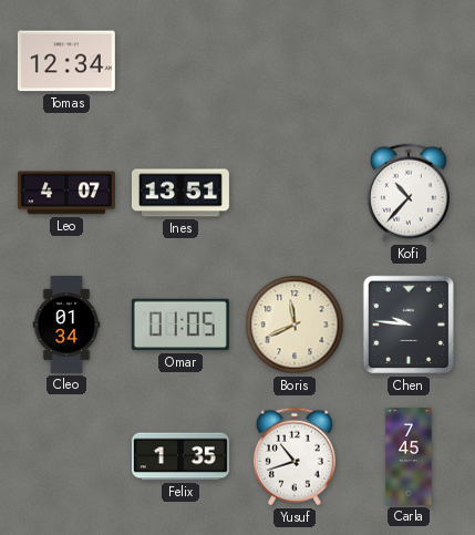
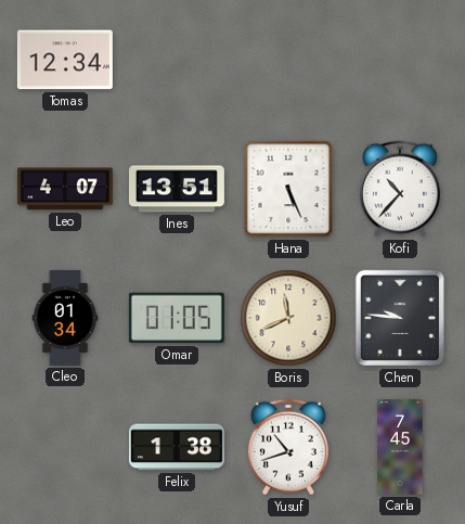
Hana: none -> 5:26 (288, 189)
Felix: 1:35 -> 1:38 (177, 447)
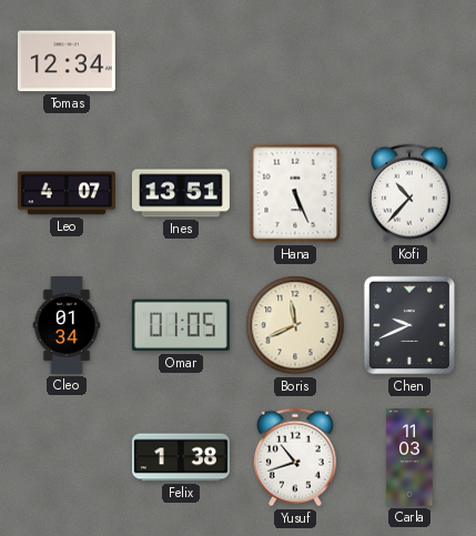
Chen: 9:46 -> 9:41 (408, 325)
Carla: 7:45 -> 11:03 (409, 457)
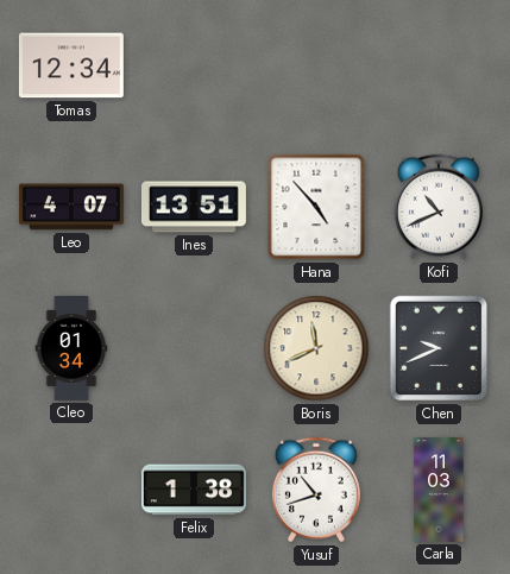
Hana: 5:26 -> 4:53 (316, 207)
Kofi: 10:37 -> 10:41 (439, 207)
Omar: 01:05 -> none (181, 325)
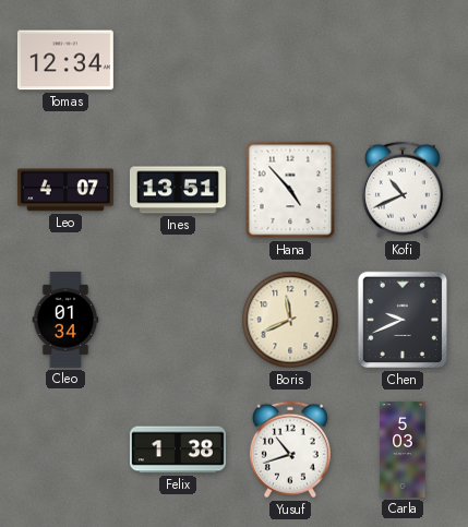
Carla: 11:03 -> 5:03 (403, 450)
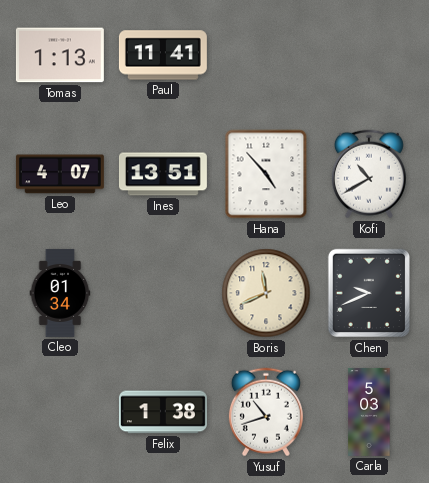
Tomas: 12:34 -> 1:13 (60, 55)
Paul: none -> 11:41 (163, 55)
Kofi: 10:41 -> 10:40 (369, 174)
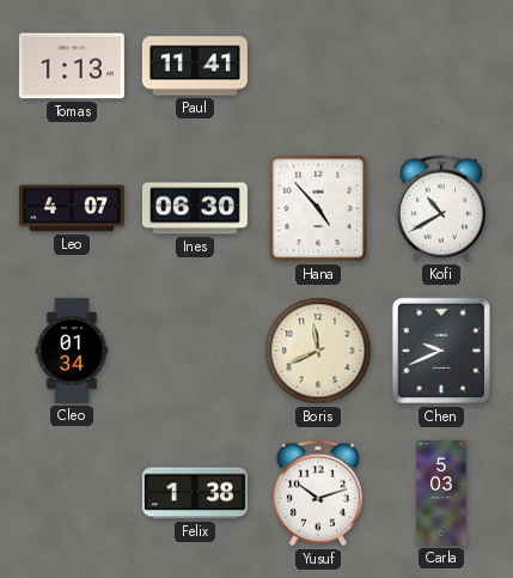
Ines: 13:51 -> 06:30 (195, 208)
Yusuf: 10:42 -> 10:12 (318, 493)
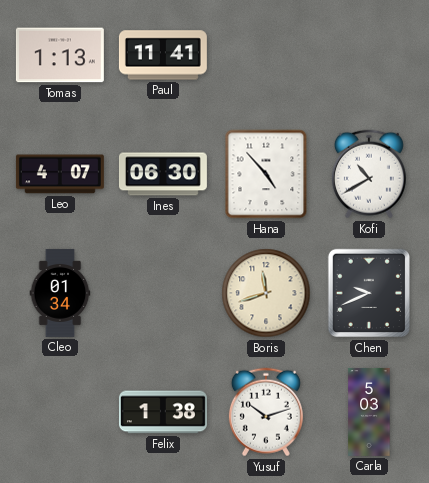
Boris: 11:41 -> 11:42 (266, 293)
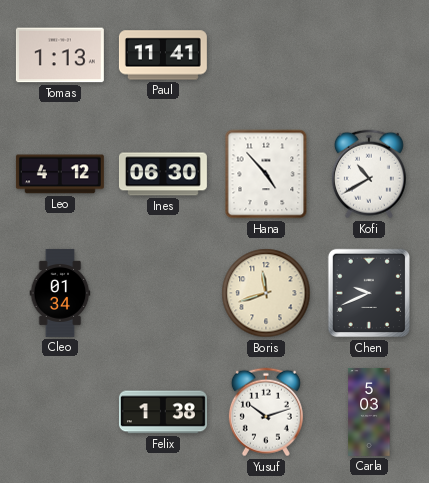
Leo: 4:07 -> 4:12 (60, 174)
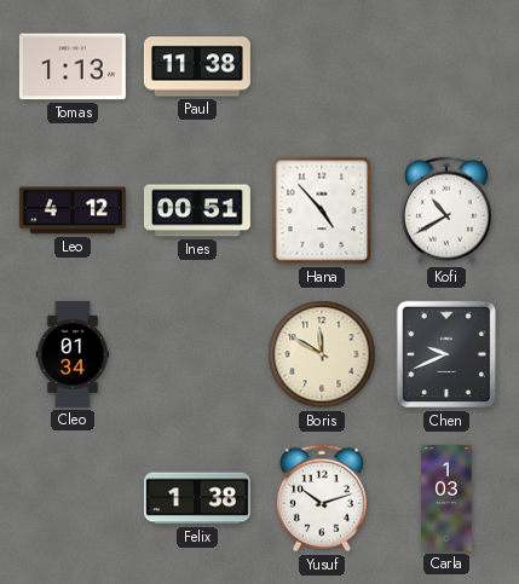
Paul: 11:41 -> 11:38 (197, 67)
Ines: 06:30 -> 00:51 (197, 210)
Boris: 11:42 -> 11:50 (322, 354)
Carla: 5:03 -> 1:03 (446, 498)
